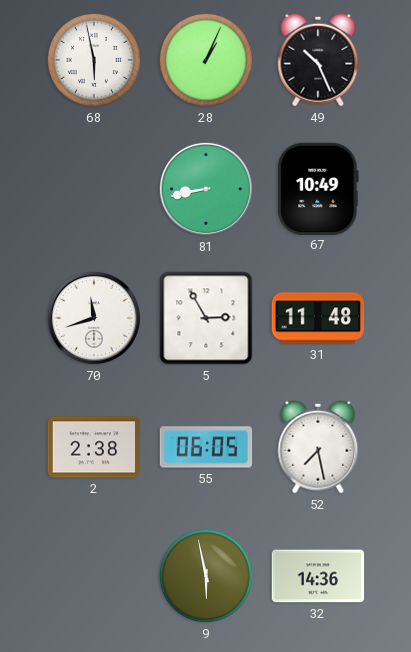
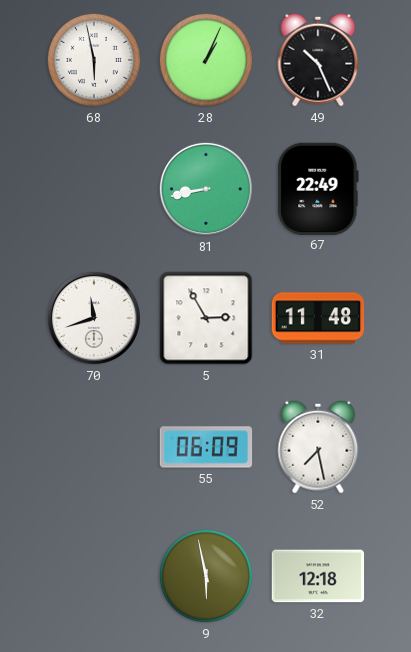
67: 10:49 -> 22:49 (318, 188)
2: 2:38 -> none (94, 447)
55: 06:05 -> 06:09 (206, 447)
32: 14:36 -> 12:18 (318, 576)
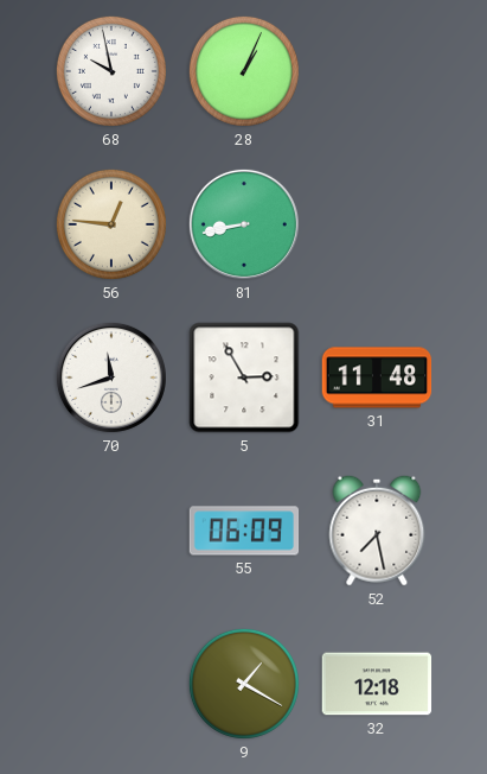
68: 5:58 -> 9:58 (111, 71)
49: 10:26 -> none (318, 60)
56: none -> 12:46 (111, 224)
67: 22:49 -> none (318, 188)
9: 5:58 -> 1:20 (244, 684)
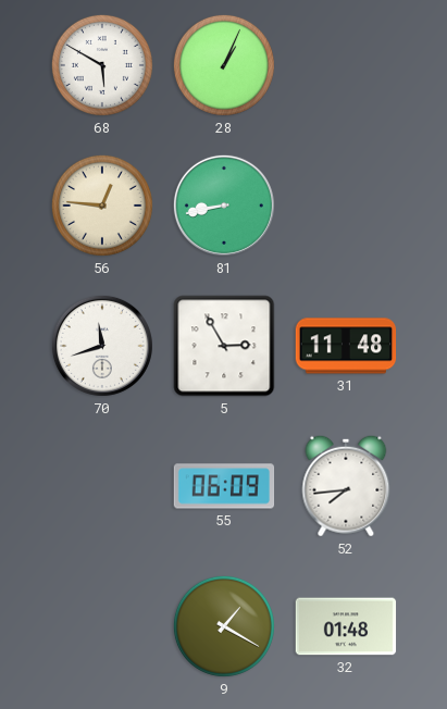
68: 9:58 -> 5:50 (102, 65)
52: 7:28 -> 7:44 (346, 486)
32: 12:18 -> 01:48 (346, 626)
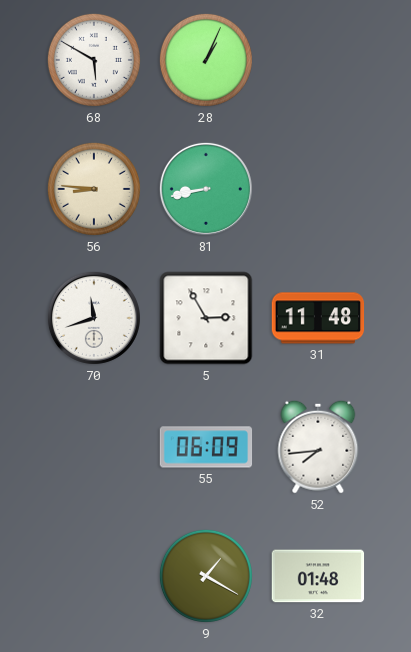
56: 12:46 -> 8:46 (94, 189)
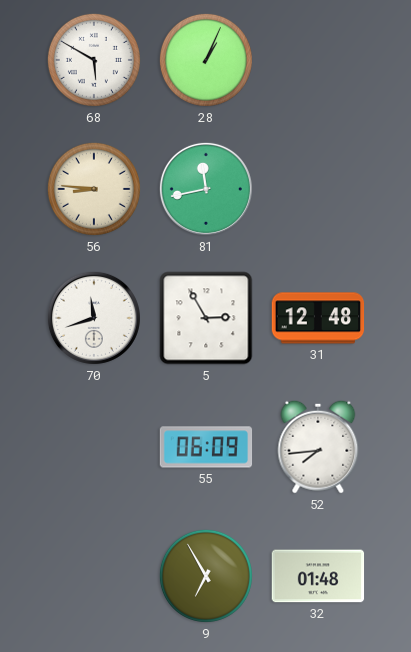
81: 8:43 -> 11:43 (206, 189)
31: 11:48 -> 12:48 (318, 318)
9: 1:20 -> 6:55 (206, 576)
